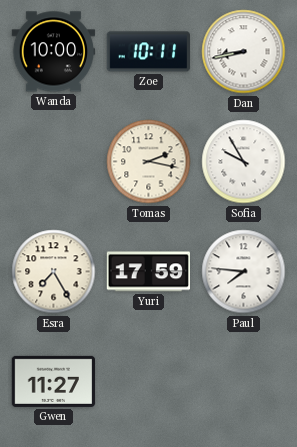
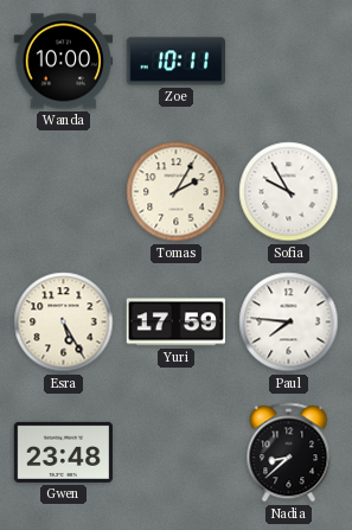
Dan: 8:43 -> none (244, 52)
Tomas: 2:17 -> 2:05 (177, 192)
Esra: 7:25 -> 5:25 (64, 323)
Gwen: 11:27 -> 23:48 (64, 452)
Nadia: none -> 8:38 (289, 453)
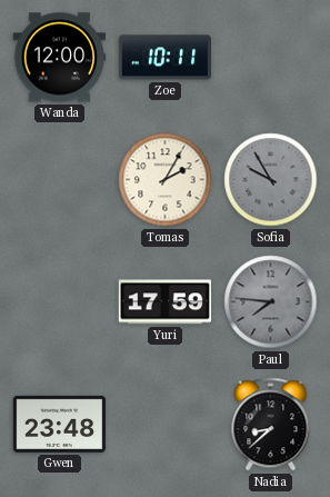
Wanda: 10:00 -> 12:00 (60, 58)
Sofia dial: white -> grey (271, 180)
Esra: 5:25 -> none (64, 323)
Paul dial: white -> grey (271, 302)
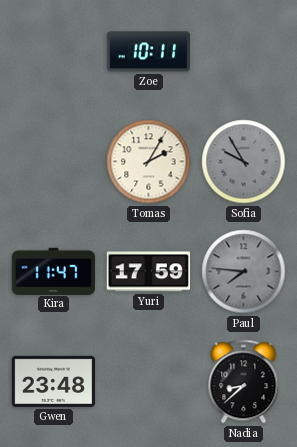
Wanda: 12:00 -> none (60, 58)
Kira: none -> 11:47 (54, 271)
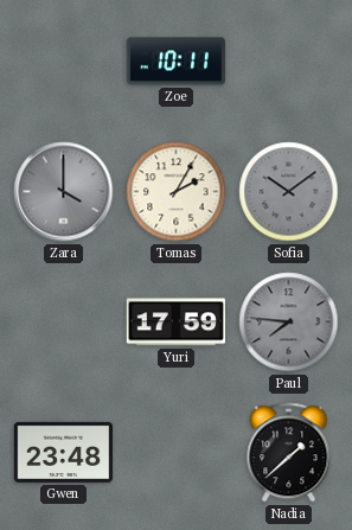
Zara: none -> 4:00 (64, 192)
Sofia: 9:55 -> 10:09 (289, 192)
Kira: 11:47 -> none (54, 271)
Nadia: 8:38 -> 1:38 (289, 453)
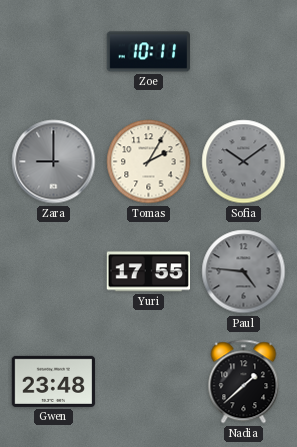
Zara: 4:00 -> 9:00 (54, 162)
Yuri: 17:59 -> 17:55 (148, 272)
Paul: 7:46 -> 4:46 (244, 272)
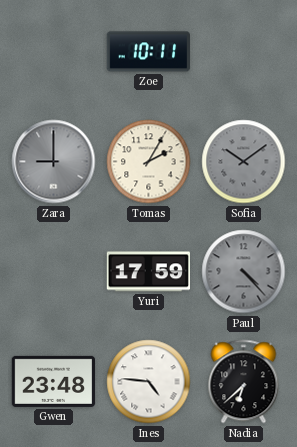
Yuri: 17:55 -> 17:59 (148, 272)
Paul: 4:46 -> 4:23 (244, 272)
Ines: none -> 4:46 (149, 382)
Nadia: 1:38 -> 6:38 (244, 382)
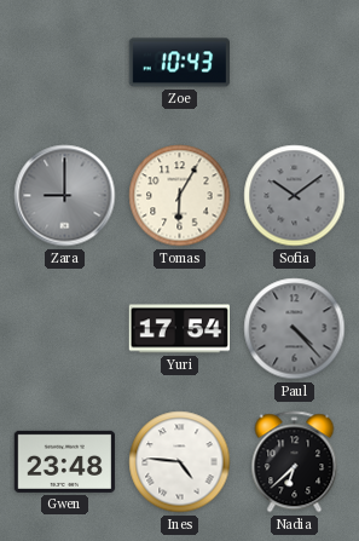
Zoe: 10:11 -> 10:43 (180, 63)
Tomas: 2:05 -> 6:05 (180, 196)
Yuri: 17:59 -> 17:54 (179, 329)
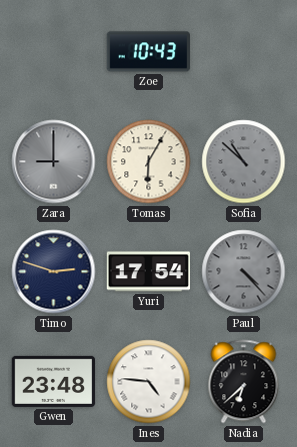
Sofia: 10:09 -> 10:52 (244, 162)
Timo: none -> 2:48 (54, 272)
